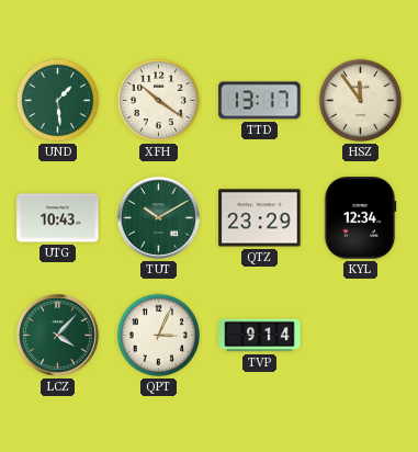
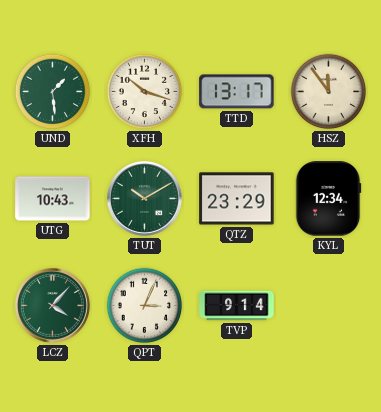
XFH: 10:21 -> 10:18 (145, 92)
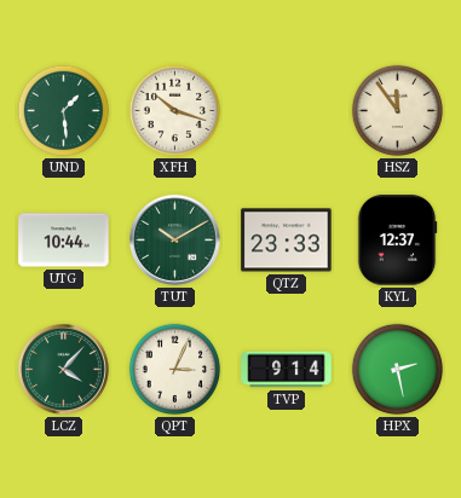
TTD: 13:17 -> none (237, 92)
UTG: 10:43 -> 10:44 (64, 241)
QTZ: 23:29 -> 23:33 (287, 241)
KYL: 12:34 -> 12:37 (397, 241)
HPX: none -> 2:28 (398, 370)
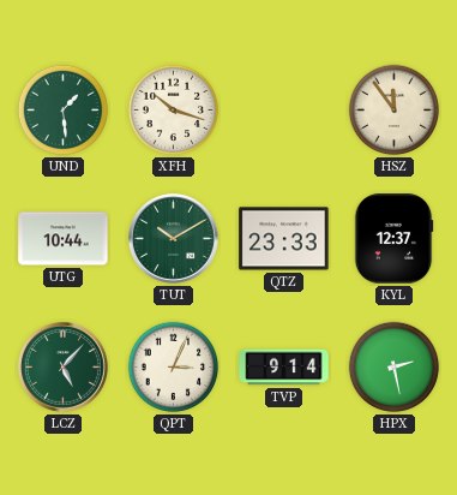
LCZ: 4:07 -> 5:07 (62, 366)
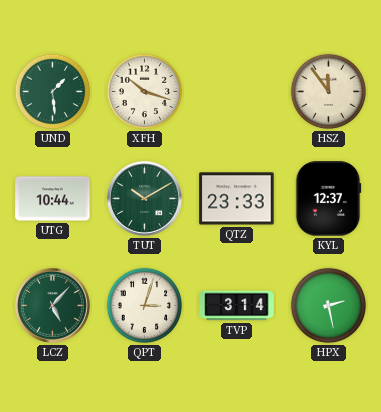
QPT: 3:04 -> 3:03 (145, 306)
TVP: 9:14 -> 3:14 (237, 306)
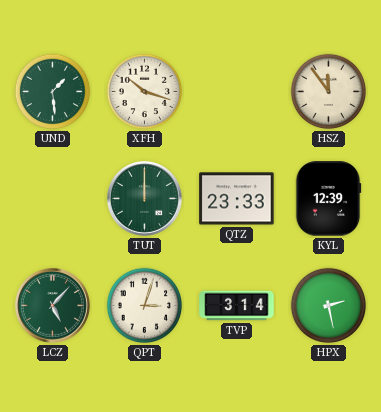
UTG: 10:44 -> none (53, 199)
TUT: 10:10 -> 12:00 (144, 198)
KYL: 12:37 -> 12:39 (328, 199)
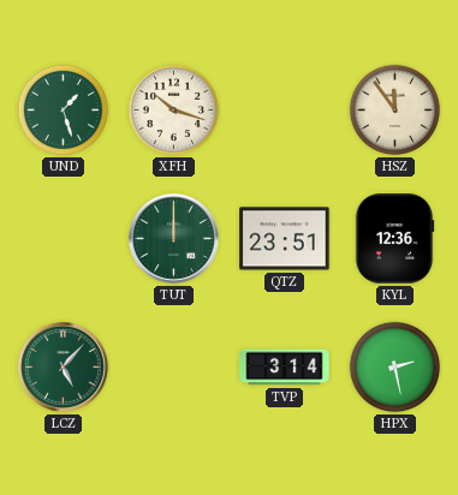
UND: 1:29 -> 1:27 (64, 111)
QTZ: 23:33 -> 23:51 (285, 239)
KYL: 12:39 -> 12:36 (394, 239)
QPT: 3:03 -> none (145, 306)
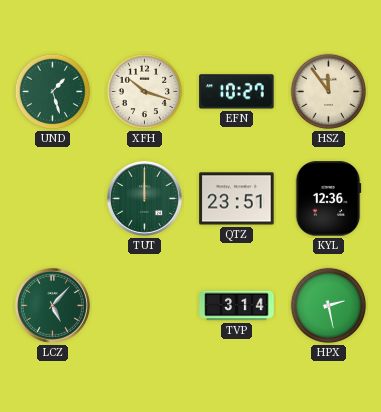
EFN: none -> 10:27 (237, 92)
